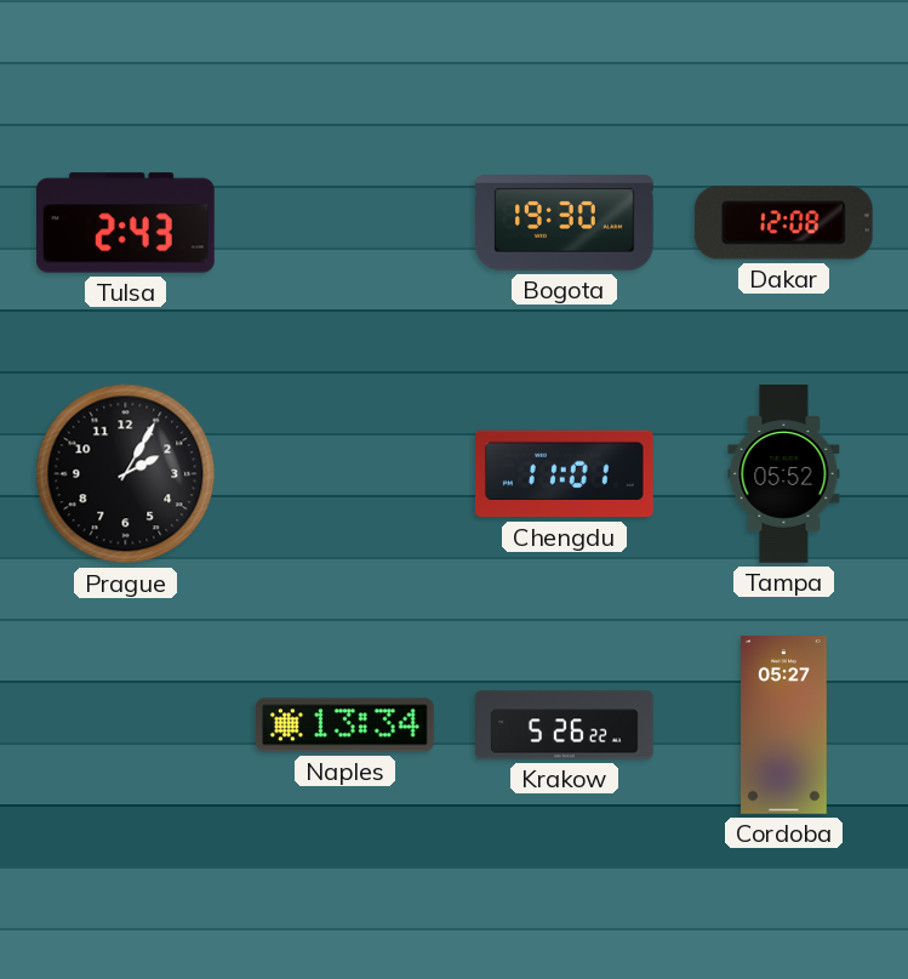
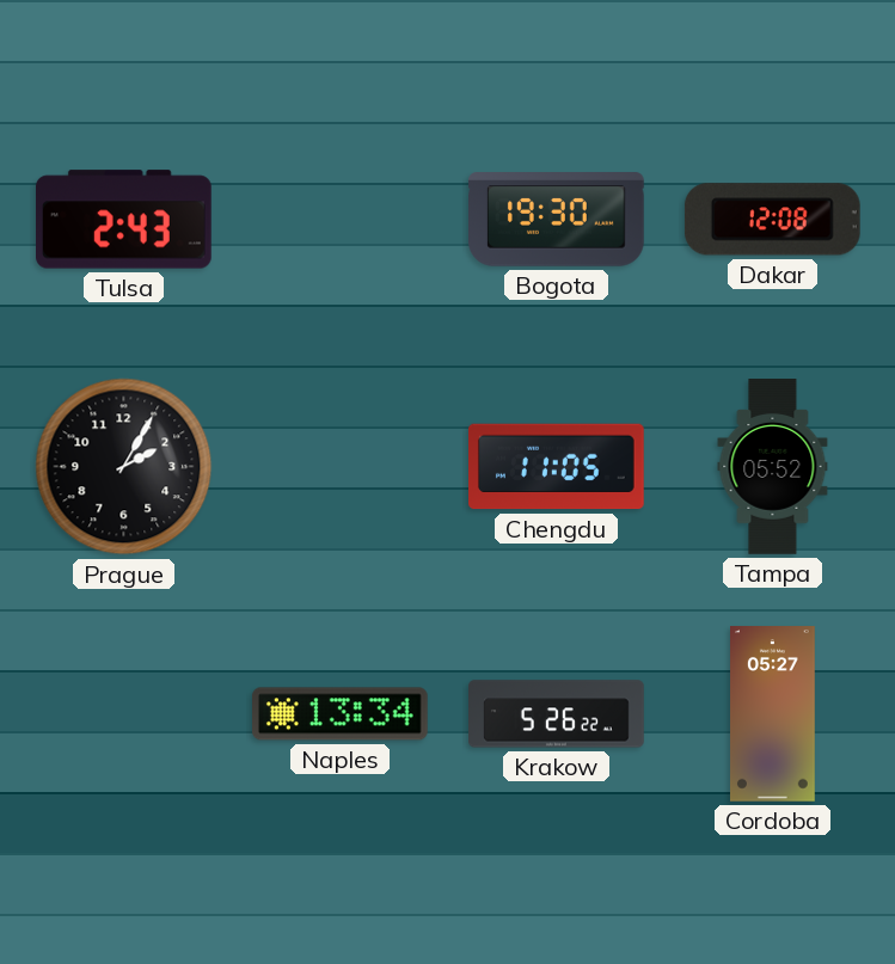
Chengdu: 11:01 -> 11:05 (557, 467)
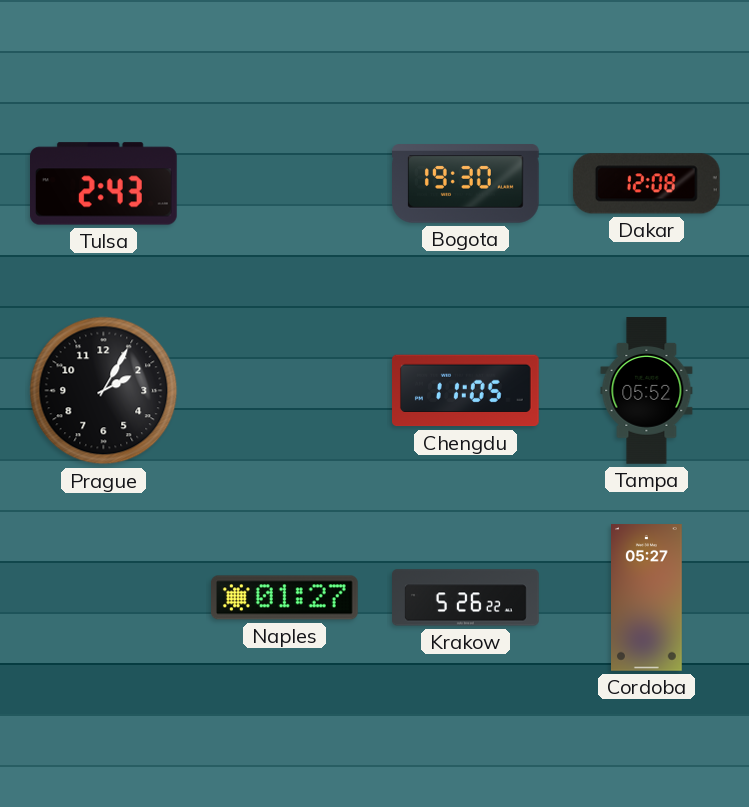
Naples: 13:34 -> 01:27 (285, 598)
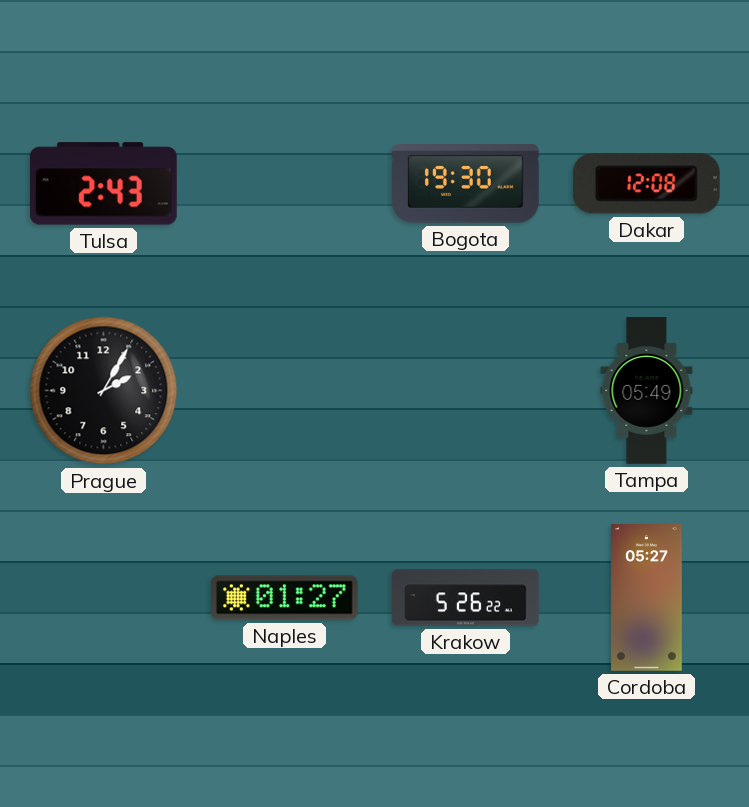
Chengdu: 11:05 -> none (466, 391)
Tampa: 05:52 -> 05:49 (647, 391)
